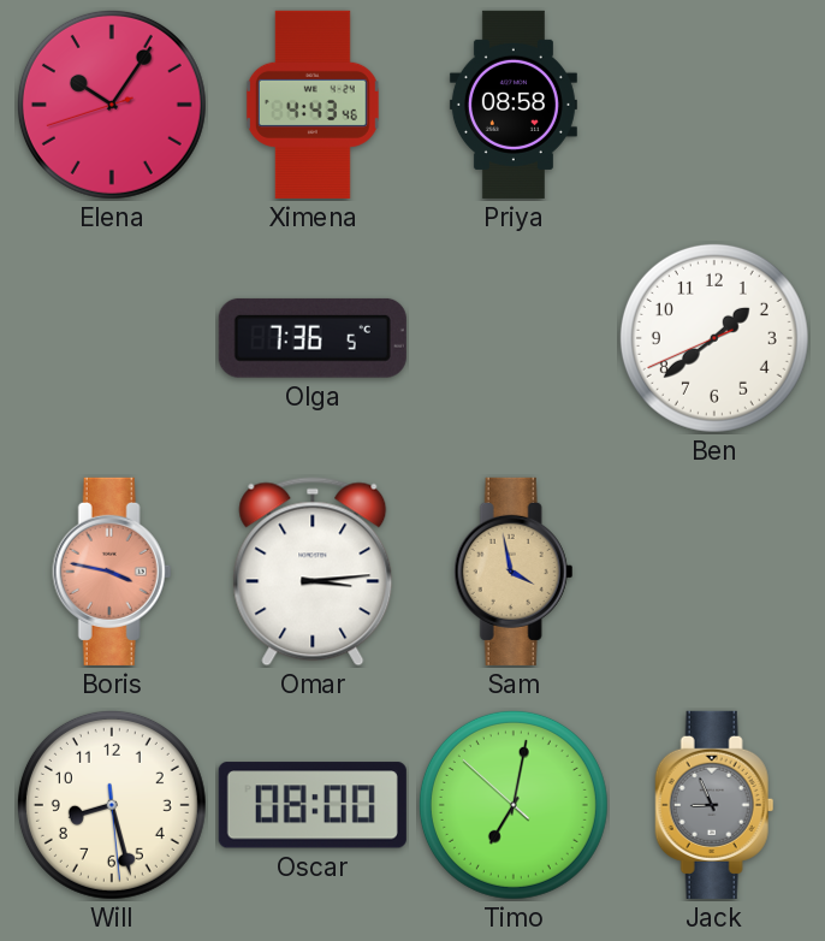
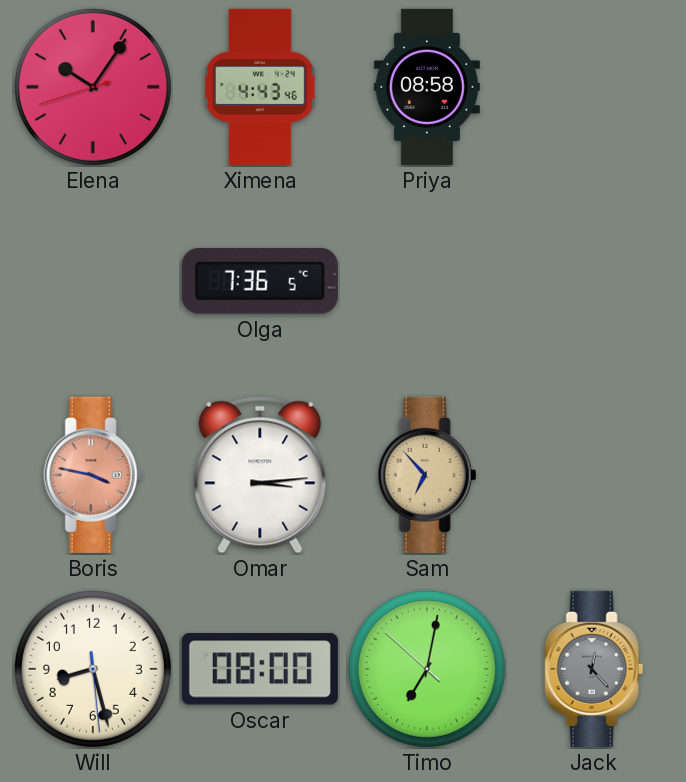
Ben: 1:38 -> none (714, 338)
Sam: 3:58 -> 6:53 (427, 475)
Jack: 8:56 -> 12:23 (594, 669)
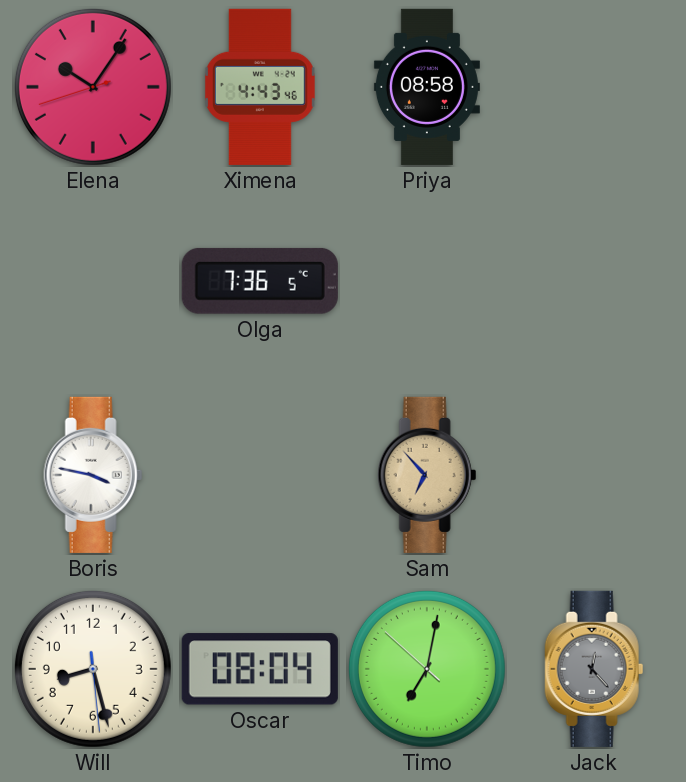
Boris dial: salmon -> white (93, 475)
Omar: 3:14 -> none (260, 475)
Oscar: 08:00 -> 08:04 (260, 669)
